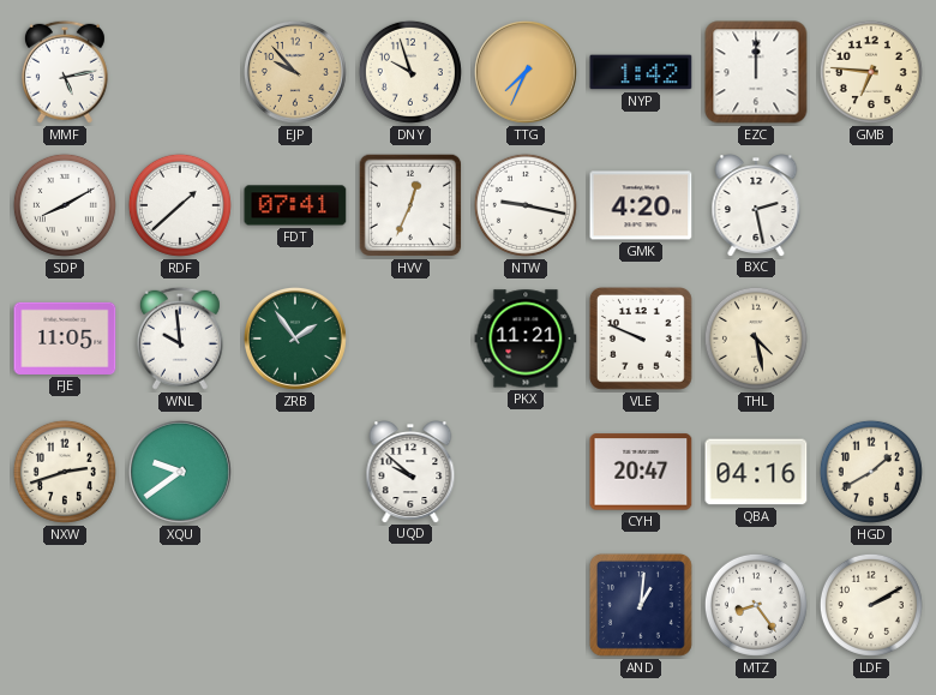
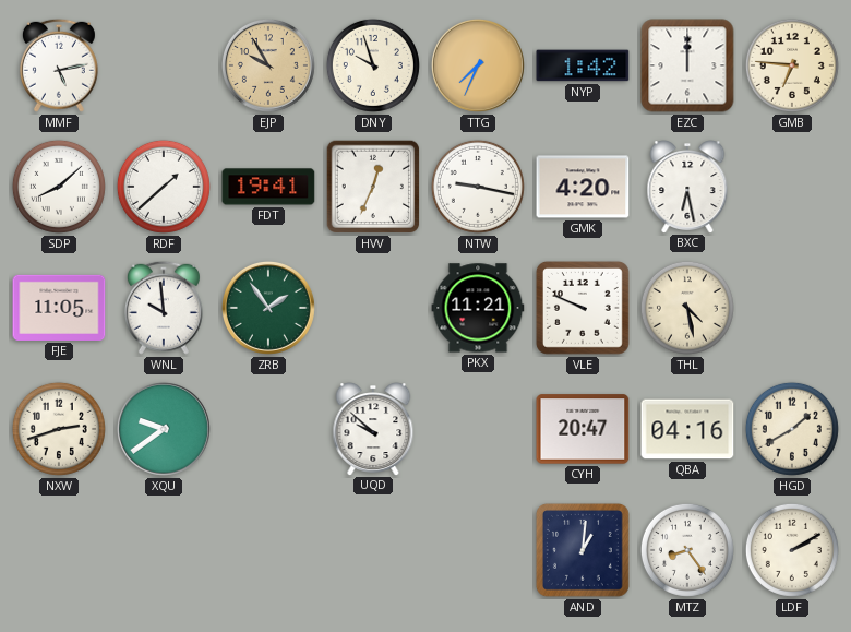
EJP: 9:53 -> 9:55 (268, 65)
SDP: 8:10 -> 8:08 (59, 187)
FDT: 07:41 -> 19:41 (268, 187)
BXC: 2:28 -> 6:28 (687, 187)
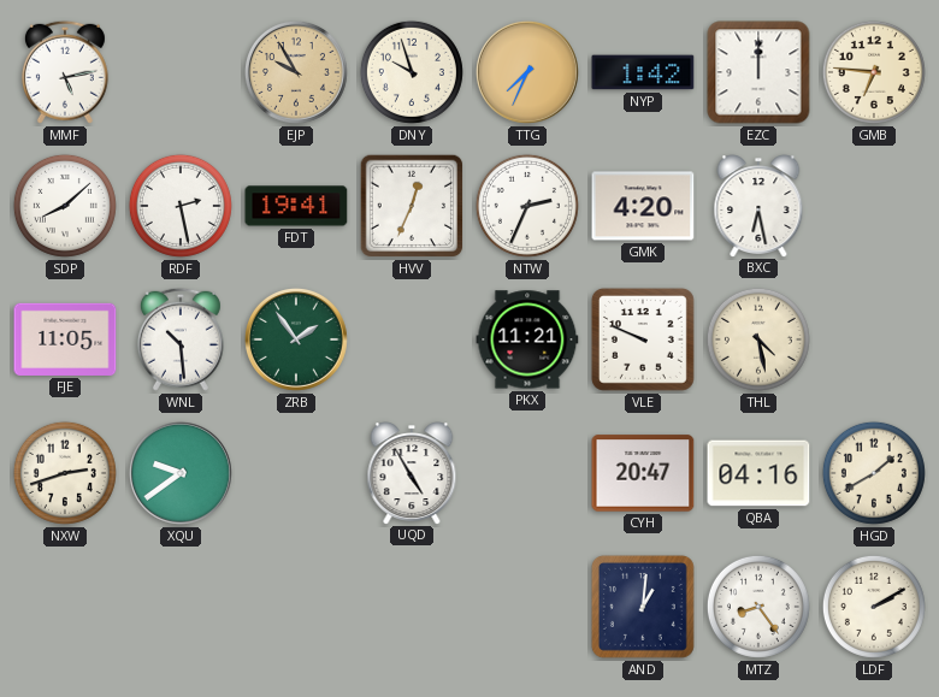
RDF: 1:38 -> 2:28 (181, 206)
NTW: 9:17 -> 2:34 (527, 206)
WNL: 9:59 -> 10:29 (181, 339)
UQD: 9:52 -> 4:55 (412, 473)
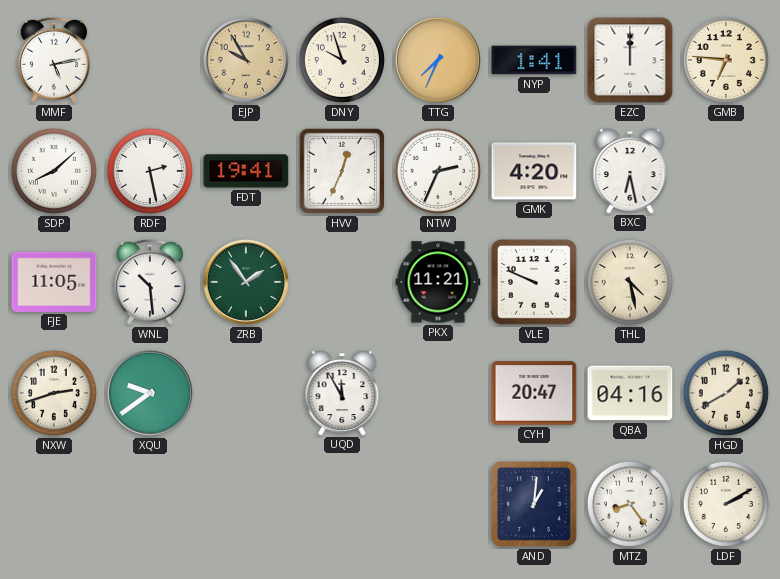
NYP: 1:42 -> 1:41 (534, 60)
UQD: 4:55 -> 11:55 (342, 393)
